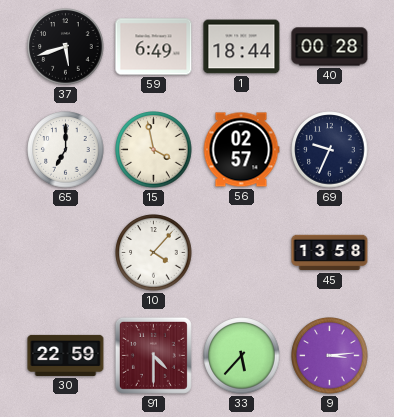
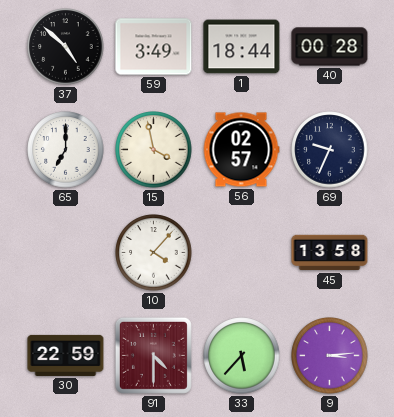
37: 5:42 -> 4:52 (66, 47)
59: 6:49 -> 3:49 (154, 47)
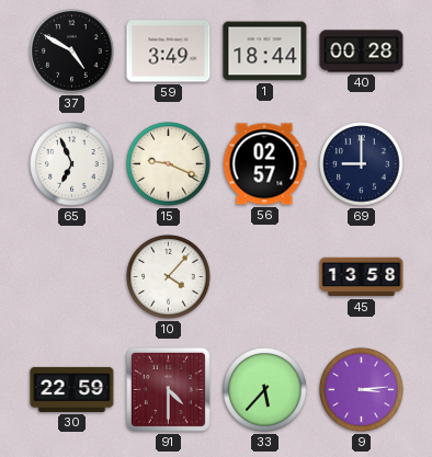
37: 4:52 -> 4:50 (72, 52)
65: 7:00 -> 6:56 (72, 164)
15: 3:58 -> 9:19 (169, 164)
69: 9:34 -> 9:00 (362, 164)
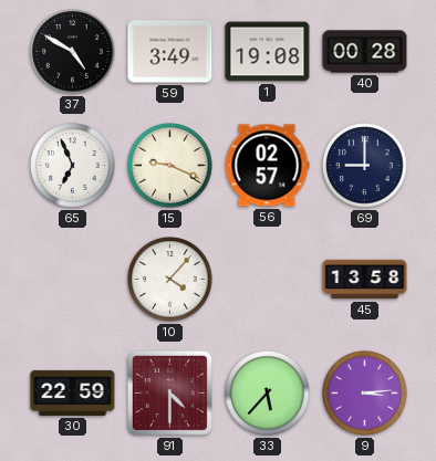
1: 18:44 -> 19:08 (268, 52)
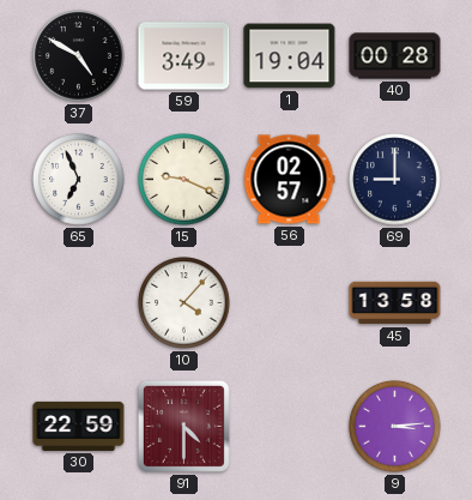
1: 19:08 -> 19:04 (290, 56)
33: 5:37 -> none (268, 394)
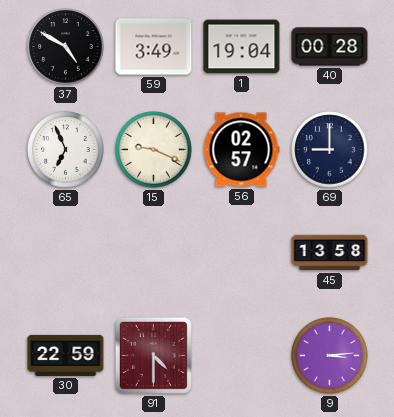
10: 4:07 -> none (184, 303)
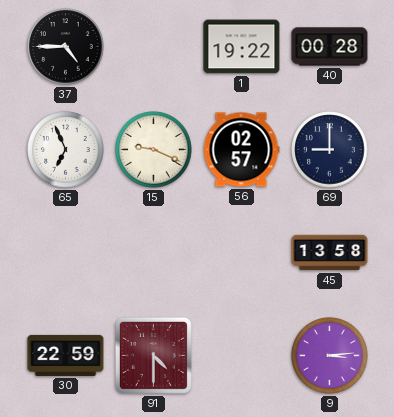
37: 4:50 -> 4:45 (66, 47)
59: 3:49 -> none (154, 47)
1: 19:04 -> 19:22 (242, 47)
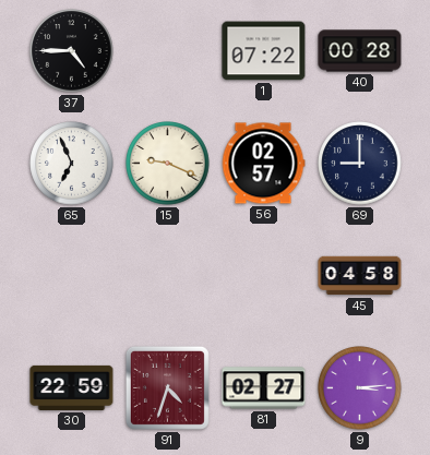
1: 19:22 -> 07:22 (264, 51)
45: 13:58 -> 04:58 (360, 276)
91: 4:30 -> 4:33 (167, 387)
81: none -> 02:27 (264, 388)
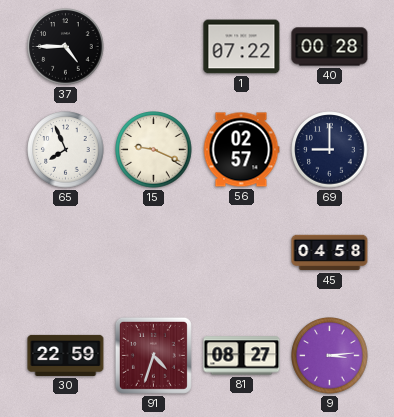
65: 6:56 -> 7:56 (66, 150)
81: 02:27 -> 08:27 (242, 356)
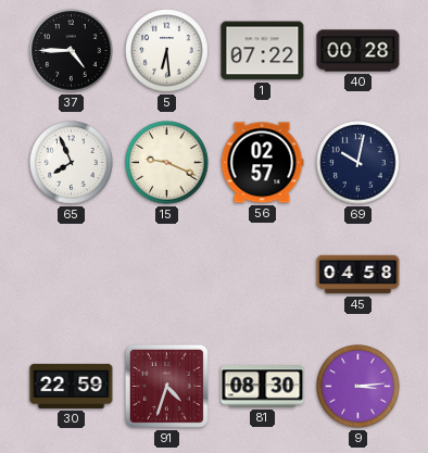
5: none -> 6:29 (167, 51)
69: 9:00 -> 10:02 (358, 163)
81: 08:27 -> 08:30 (263, 387)
